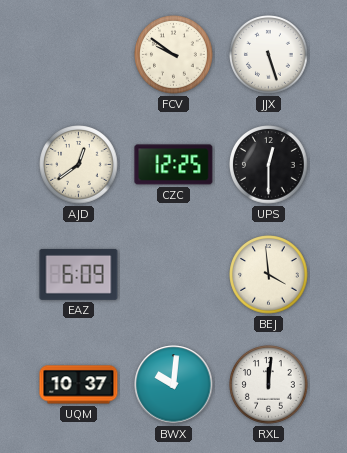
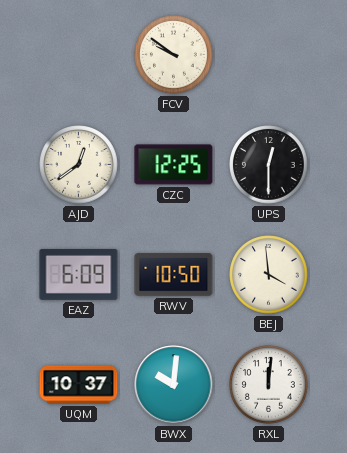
JJX: 5:27 -> none (269, 55)
RWV: none -> 10:50 (174, 275)
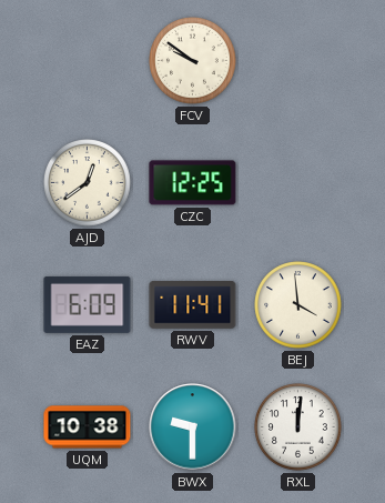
UPS: 12:30 -> none (269, 165)
RWV: 10:50 -> 11:41 (193, 305)
UQM: 10:37 -> 10:38 (88, 427)
BWX: 10:01 -> 9:30 (193, 427)
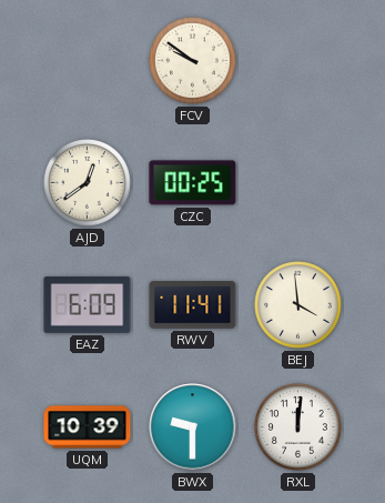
CZC: 12:25 -> 00:25 (193, 183)
UQM: 10:38 -> 10:39 (88, 427)
